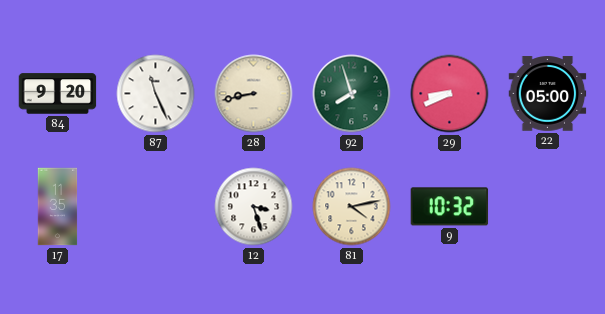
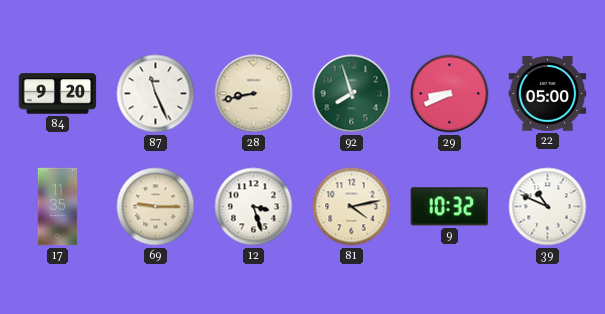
69: none -> 9:15 (156, 207)
39: none -> 10:49 (548, 207)
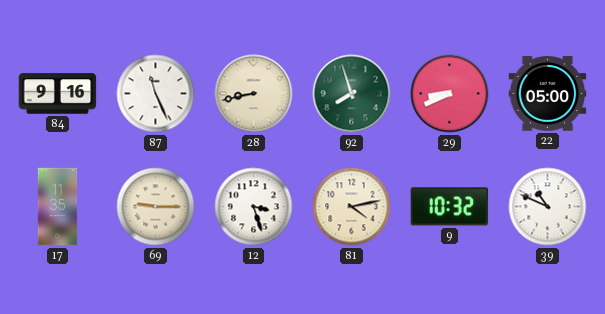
84: 9:20 -> 9:16 (58, 94)
